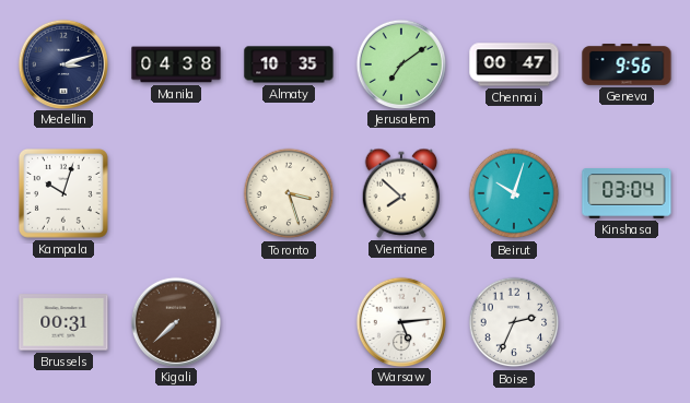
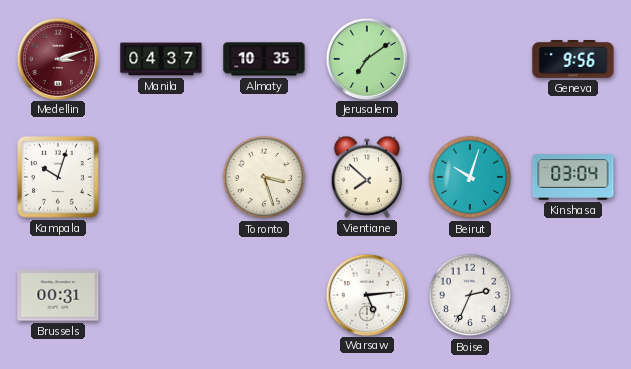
Medellin dial: navy -> burgundy (57, 58)
Manila: 04:38 -> 04:37 (161, 59)
Chennai: 00:47 -> none (514, 64)
Kigali: 7:38 -> none (175, 321)
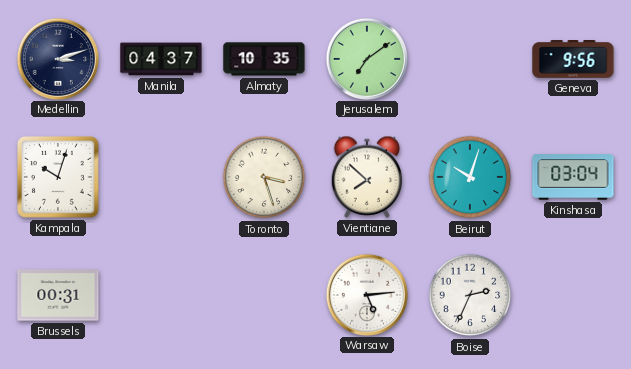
Medellin dial: burgundy -> navy (57, 58)
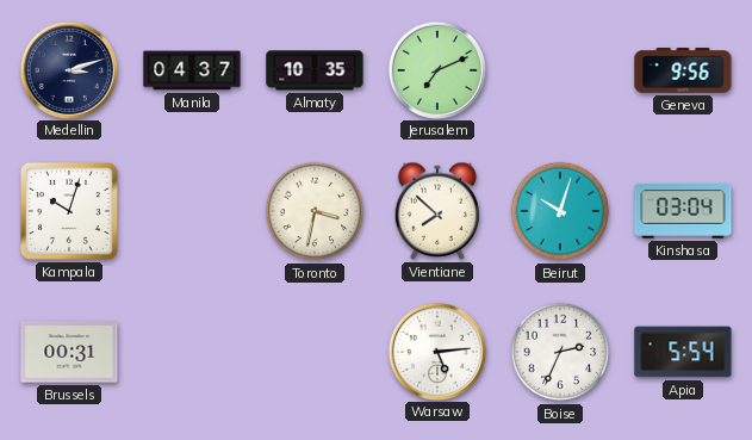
Jerusalem: 7:09 -> 7:11 (436, 69)
Toronto: 3:27 -> 3:32 (315, 211)
Apia: none -> 5:54 (683, 352)
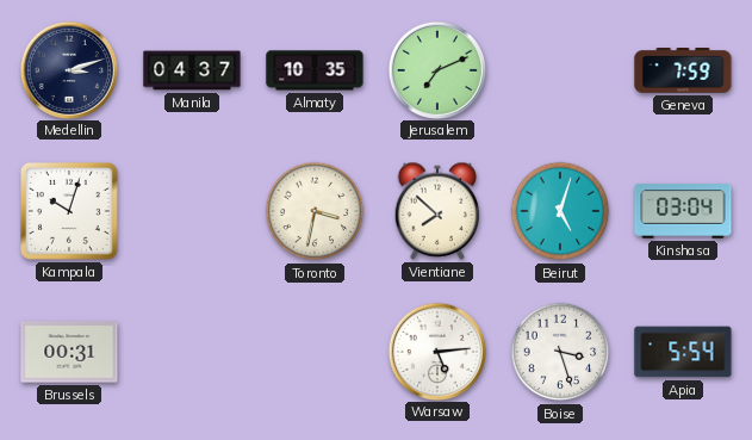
Geneva: 9:56 -> 7:59 (683, 72)
Beirut: 10:03 -> 5:03 (560, 211)
Boise: 2:34 -> 3:27 (560, 352)
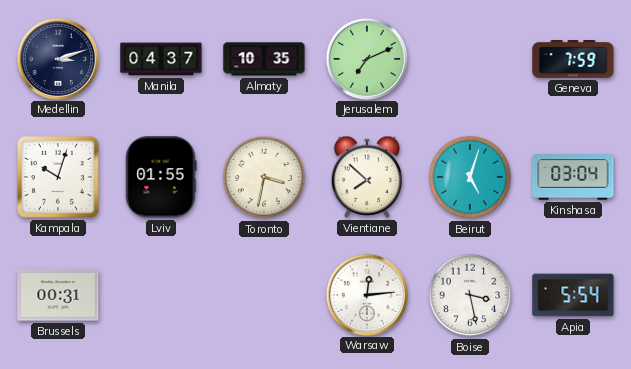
Lviv: none -> 01:55 (161, 177)
Warsaw: 5:14 -> 12:14 (366, 294)
Boise: 3:27 -> 3:28 (470, 295)
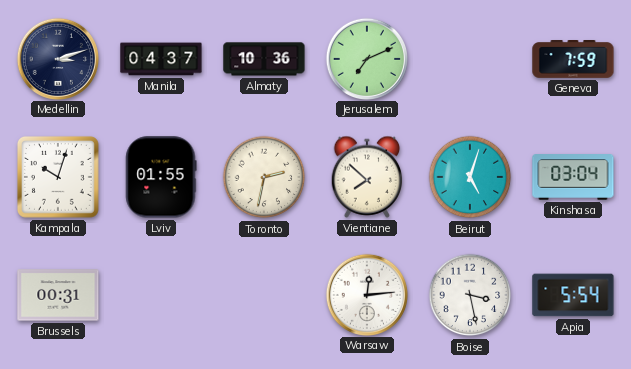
Almaty: 10:35 -> 10:36 (264, 59)
Toronto: 3:32 -> 2:32 (264, 177)
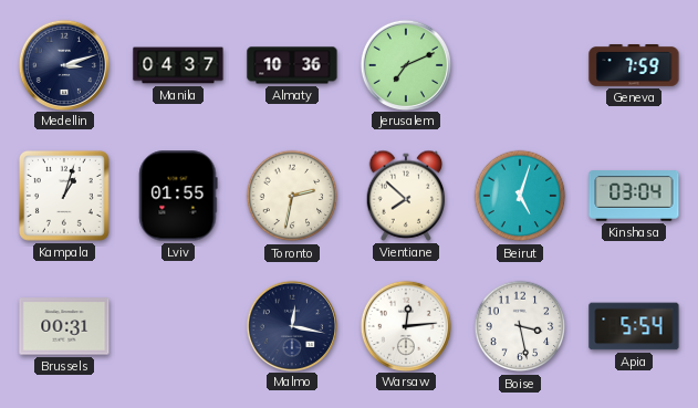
Kampala: 10:03 -> 1:03 (64, 196)
Malmo: none -> 12:17 (291, 325)
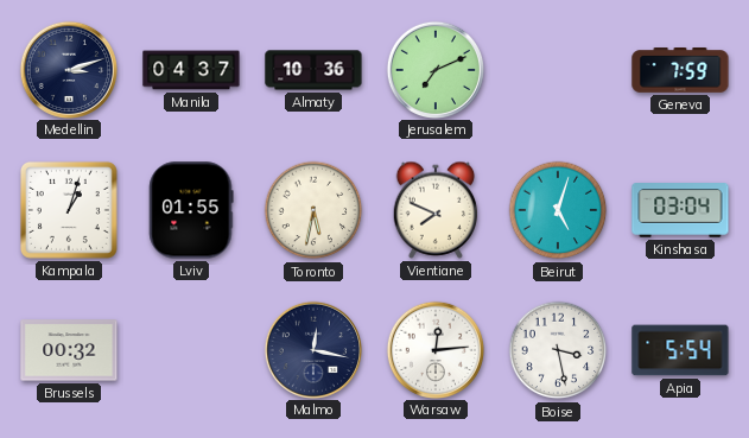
Toronto: 2:32 -> 5:32 (313, 210)
Vientiane: 7:52 -> 7:49 (436, 210)
Brussels: 00:31 -> 00:32 (69, 350)
